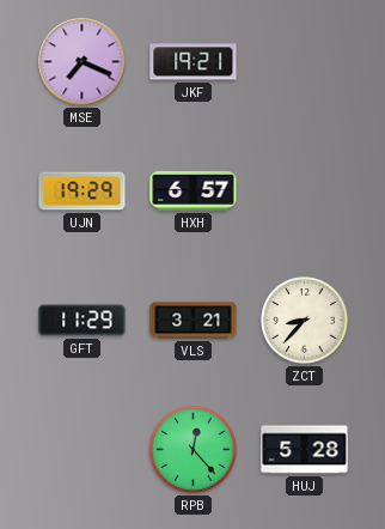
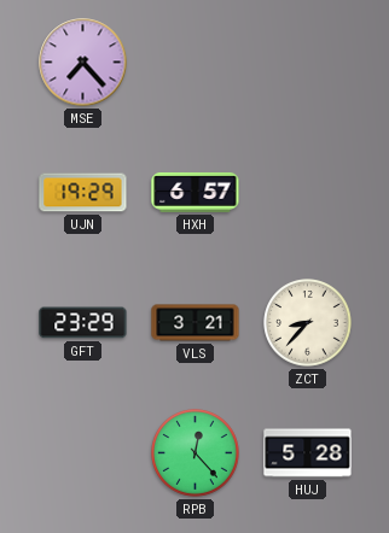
MSE: 7:19 -> 7:23 (83, 63)
JKF: 19:21 -> none (194, 62)
GFT: 11:29 -> 23:29 (83, 323)
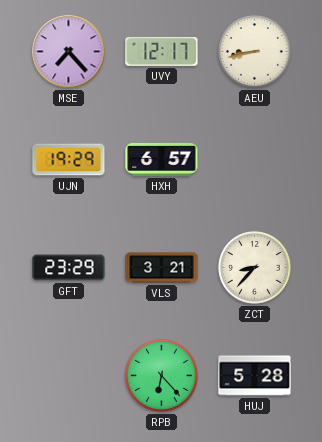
UVY: none -> 12:17 (162, 52)
AEU: none -> 8:43 (255, 52)
RPB: 12:23 -> 6:23 (162, 376)
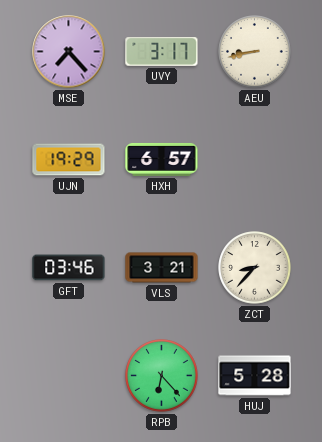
UVY: 12:17 -> 3:17 (162, 52)
GFT: 23:29 -> 03:46 (69, 268)
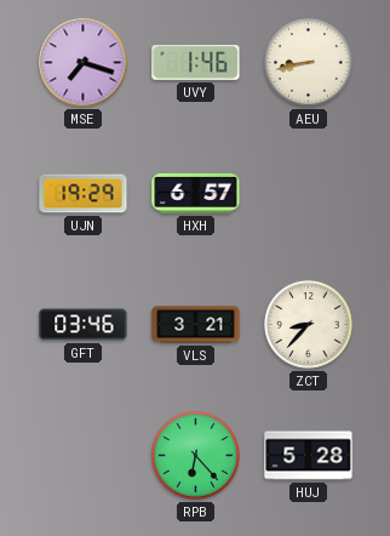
MSE: 7:23 -> 7:18 (84, 63)
UVY: 3:17 -> 1:46 (196, 63)
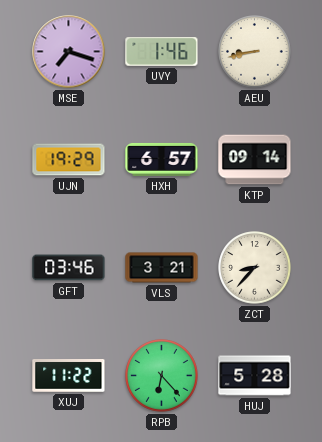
KTP: none -> 09:14 (255, 160)
XUJ: none -> 11:22 (69, 376)
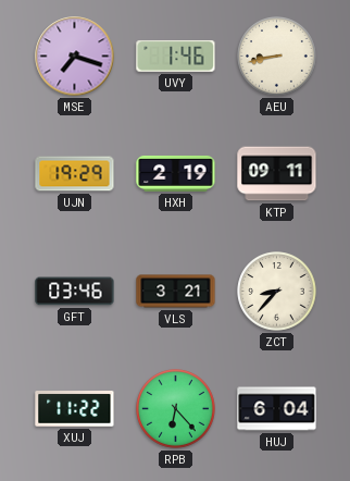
HXH: 6:57 -> 2:19 (176, 173)
KTP: 09:14 -> 09:11 (277, 174)
HUJ: 5:28 -> 6:04 (277, 409)
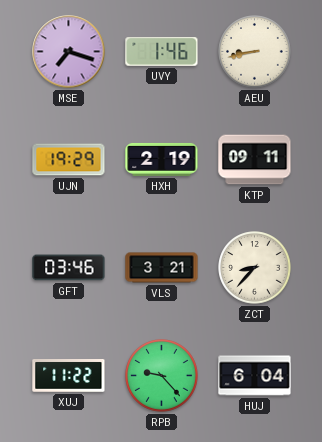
RPB: 6:23 -> 9:23 (162, 376)
